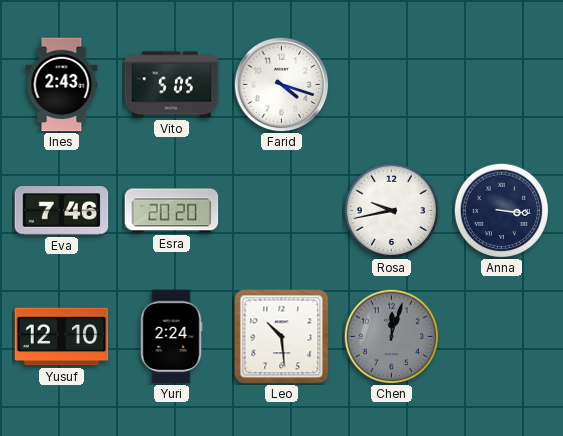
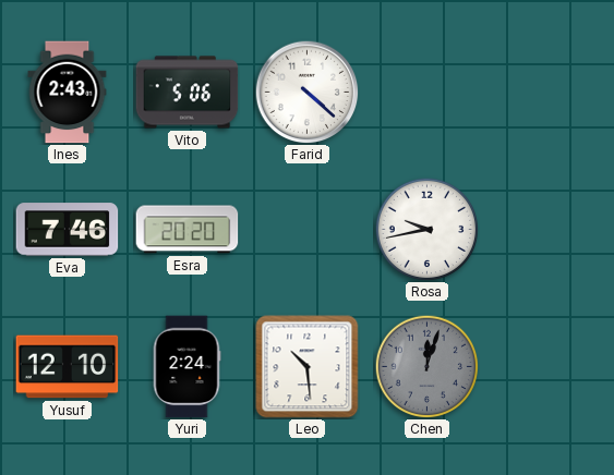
Vito: 5:05 -> 5:06 (188, 93)
Farid: 4:18 -> 4:22 (306, 92)
Anna: 3:16 -> none (501, 210)
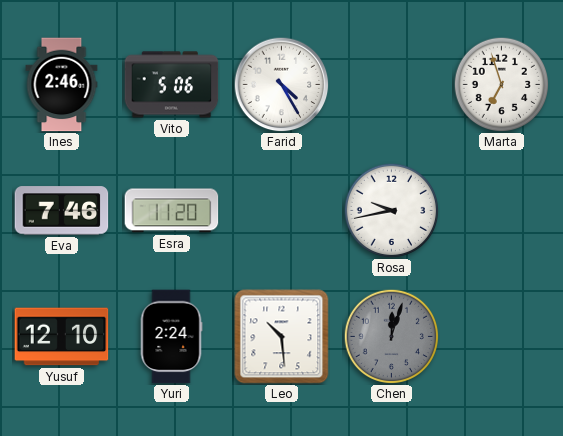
Ines: 2:43 -> 2:46 (62, 85)
Farid: 4:22 -> 4:25 (281, 84)
Marta: none -> 6:57 (501, 84)
Esra: 20:20 -> 11:20 (172, 211)
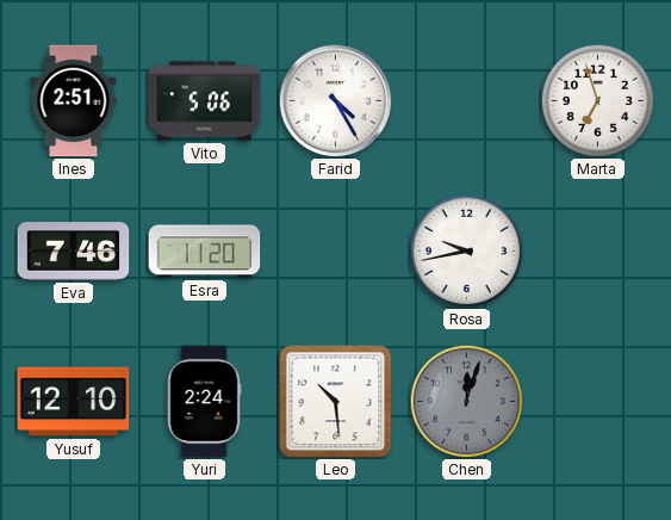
Ines: 2:46 -> 2:51 (74, 101)
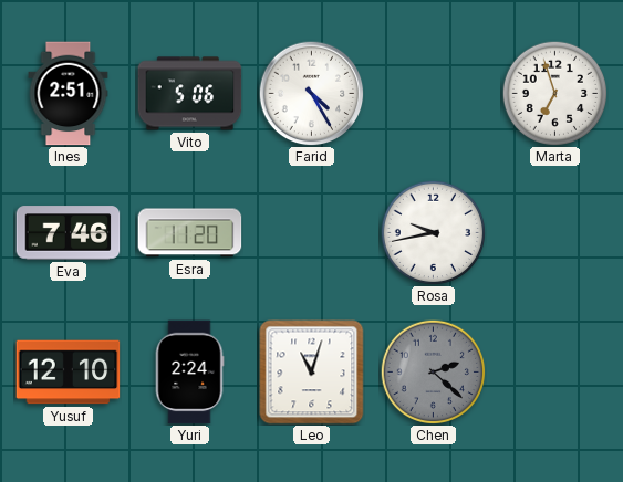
Leo: 10:29 -> 11:03 (312, 373)
Chen: 12:03 -> 2:22 (433, 371)
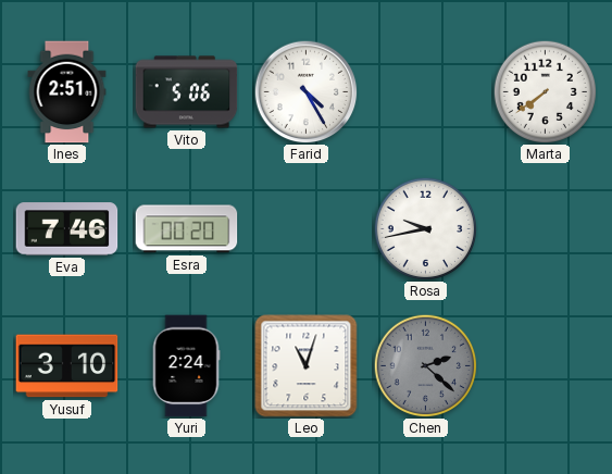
Marta: 6:57 -> 7:39 (545, 91)
Esra: 11:20 -> 00:20 (187, 229)
Yusuf: 12:10 -> 3:10 (67, 366)
